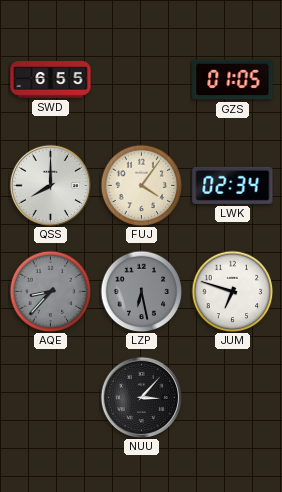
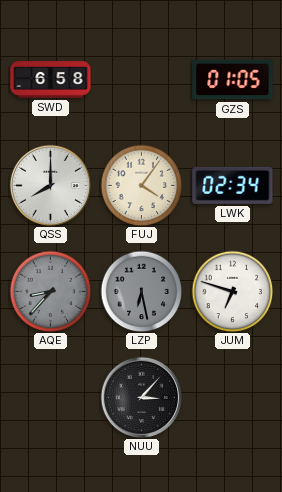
SWD: 6:55 -> 6:58 (51, 80)
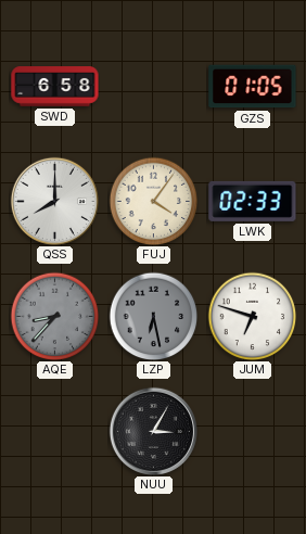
LWK: 02:34 -> 02:33 (253, 201)
NUU: 3:07 -> 3:05 (153, 431)
